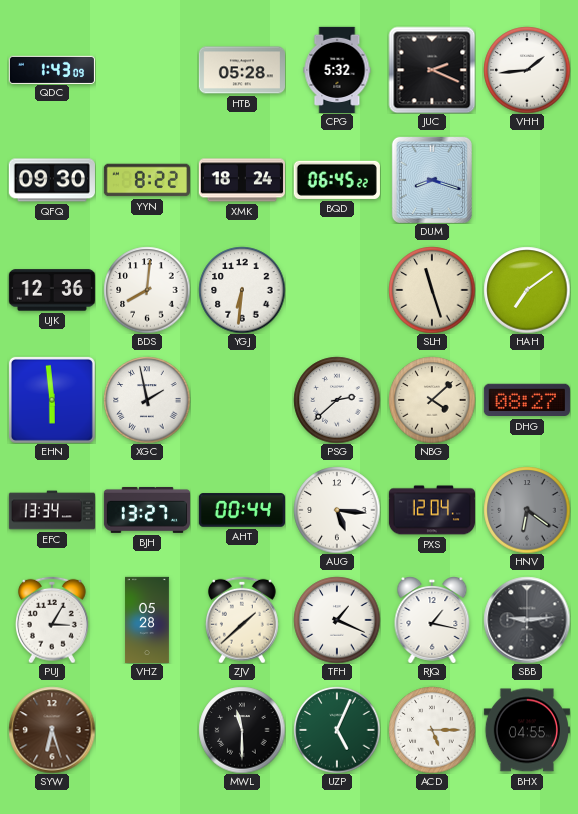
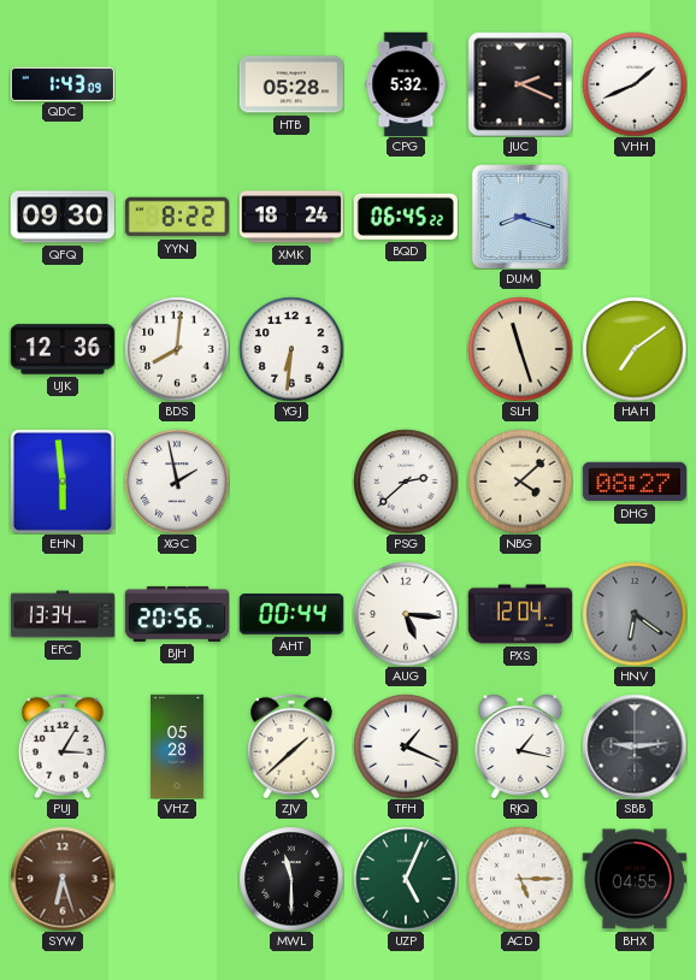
VHH: 1:44 -> 1:41 (635, 84)
BJH: 13:27 -> 20:56 (176, 614)
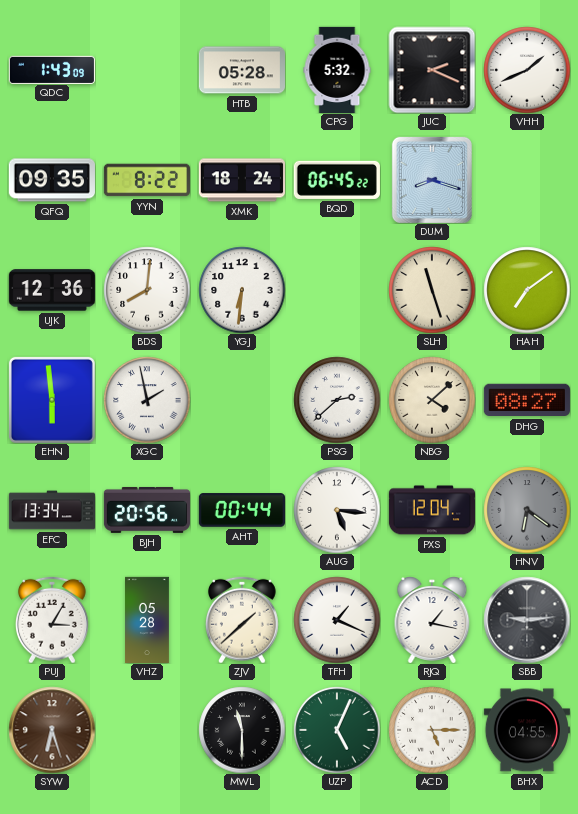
QFQ: 09:30 -> 09:35 (52, 180)
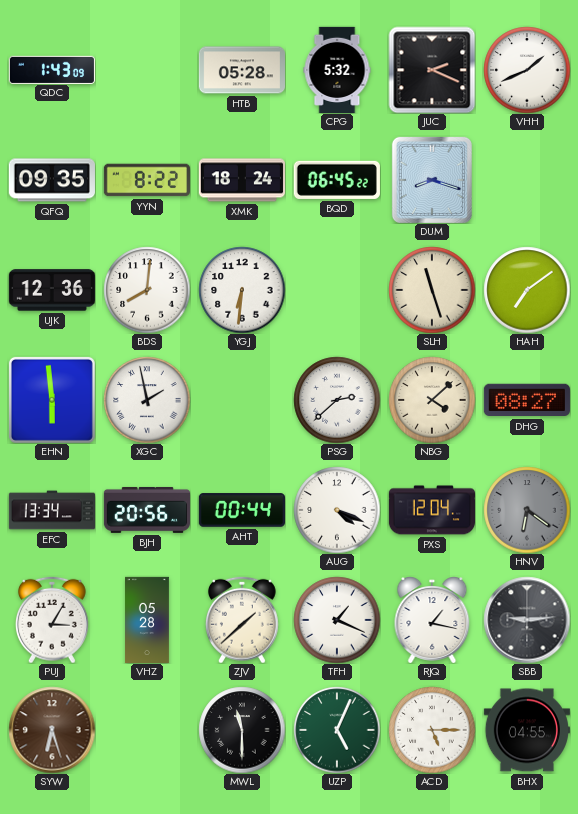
AUG: 5:16 -> 4:19 (337, 510)
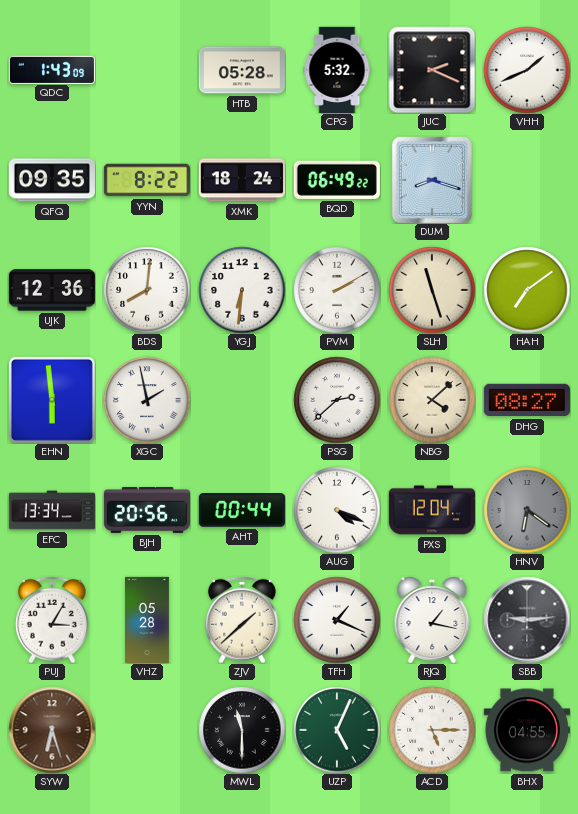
BQD: 06:45 -> 06:49 (337, 180)
PVM: none -> 2:10 (337, 290)
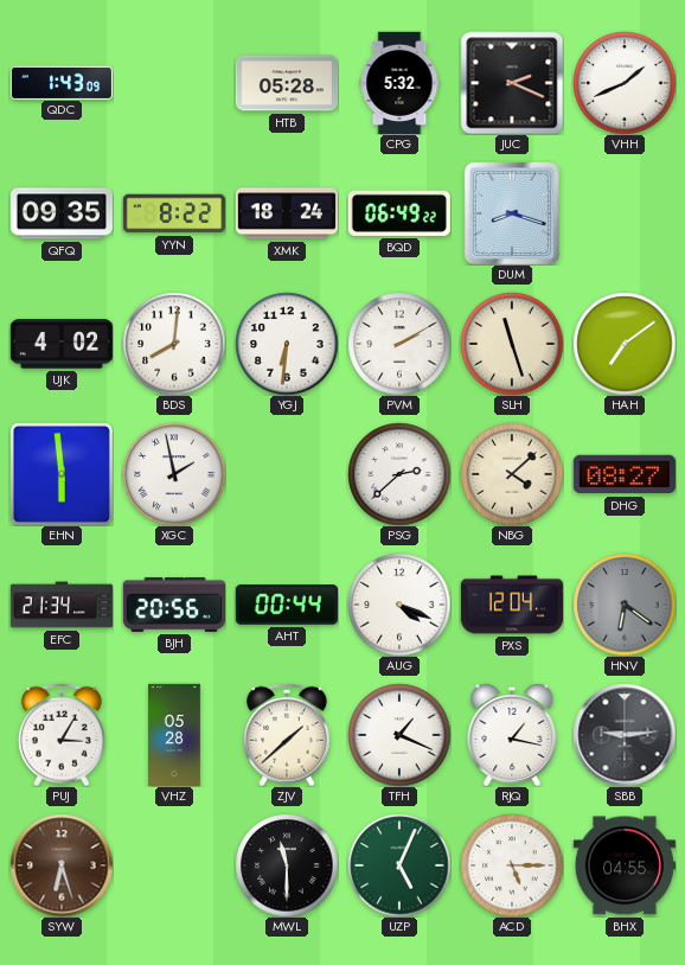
UJK: 12:36 -> 4:02 (62, 344)
EFC: 13:34 -> 21:34 (60, 605)
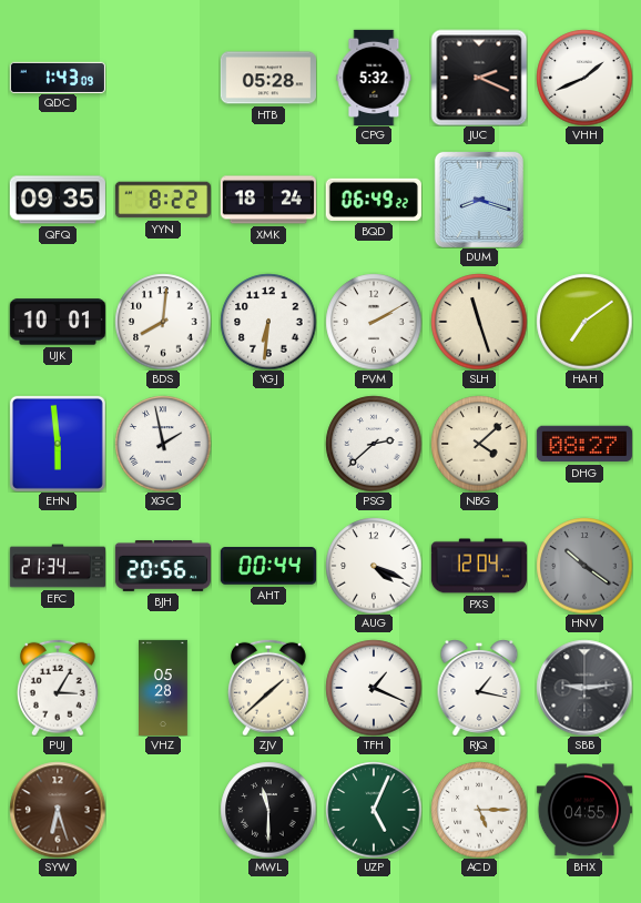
UJK: 4:02 -> 10:01 (58, 322)
HNV: 6:21 -> 10:21 (584, 566)
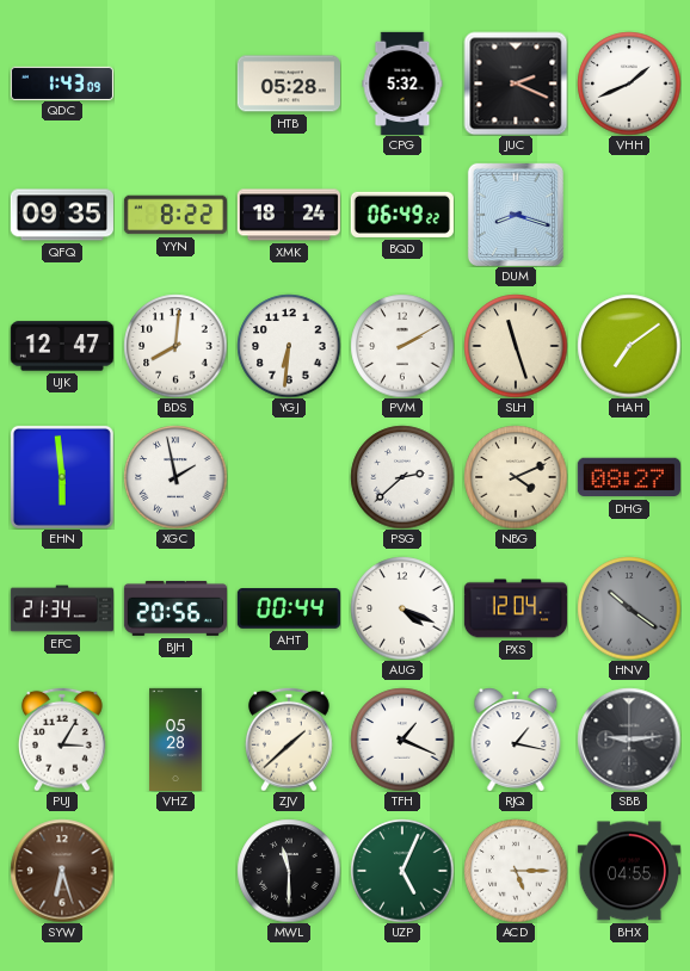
UJK: 10:01 -> 12:47 (62, 346)
NBG: 4:08 -> 4:11 (516, 477)
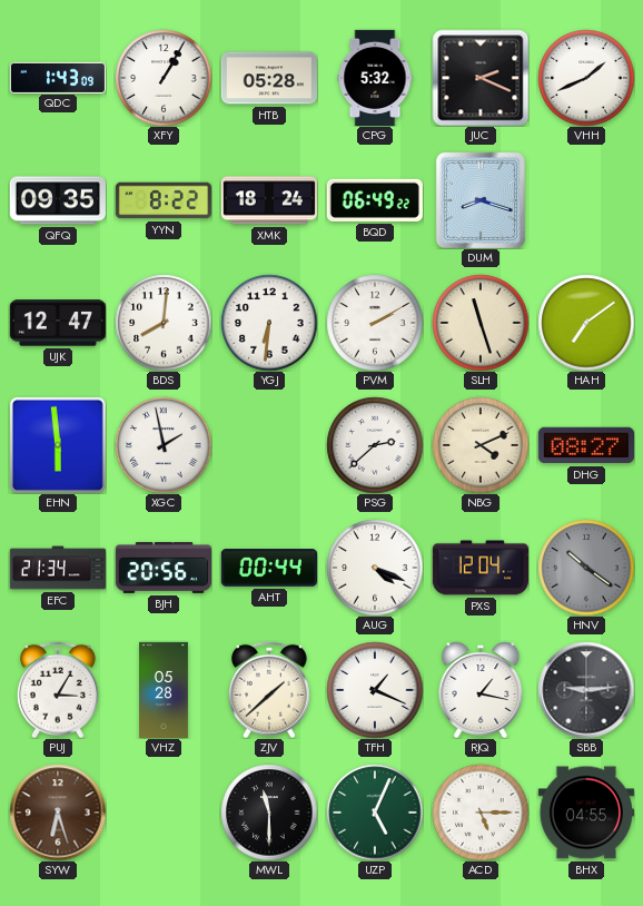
XFY: none -> 1:05 (164, 78)
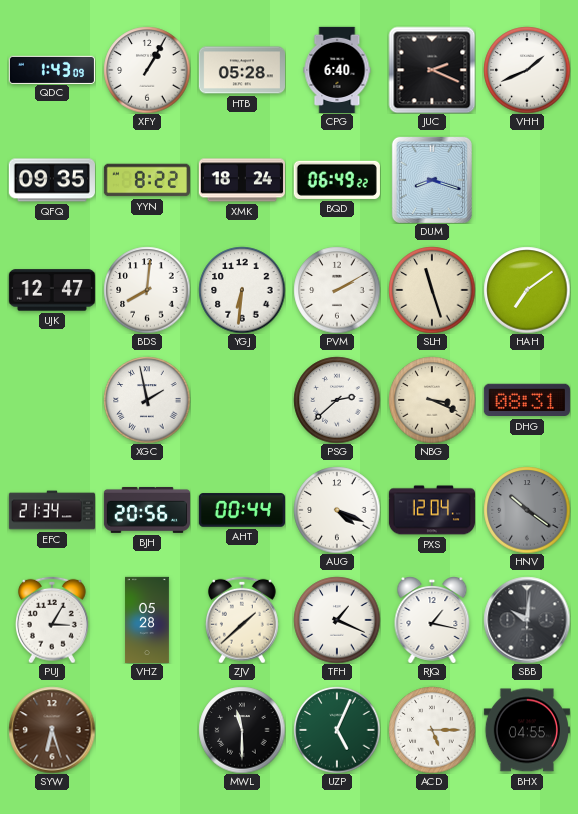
CPG: 5:32 -> 6:40 (337, 69)
EHN: 5:59 -> none (58, 445)
NBG: 4:11 -> 3:19 (432, 400)
DHG: 08:27 -> 08:31 (527, 400)
SBB: 9:14 -> 10:01 (527, 620)
